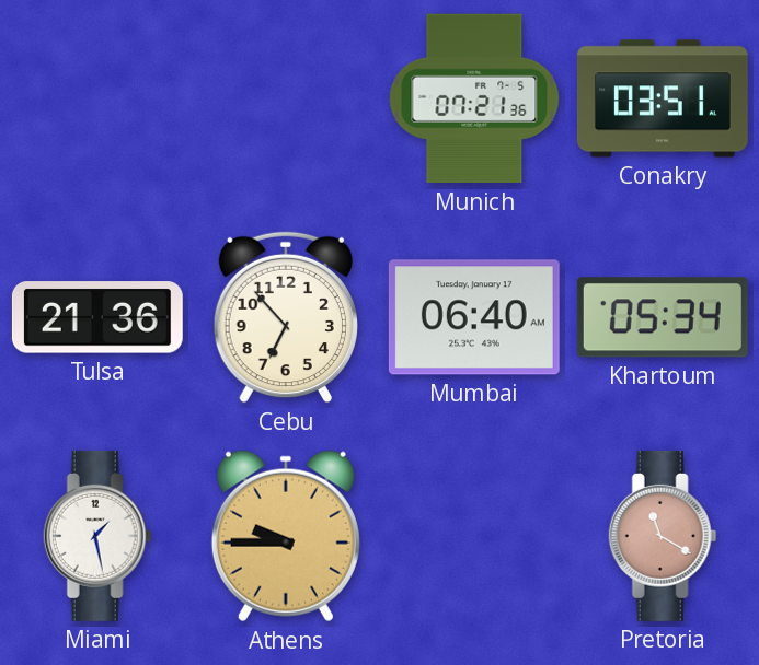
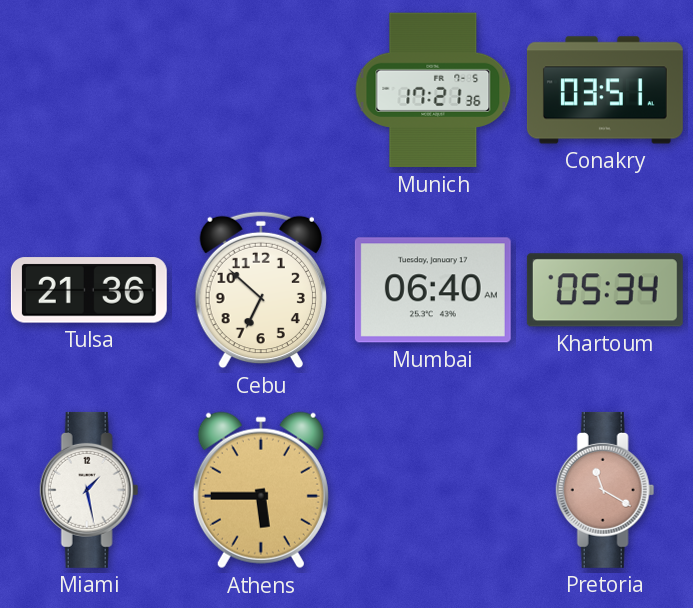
Munich: 07:21 -> 17:21 (433, 90)
Cebu: 6:53 -> 6:52 (261, 290)
Athens: 9:45 -> 5:45 (261, 490)
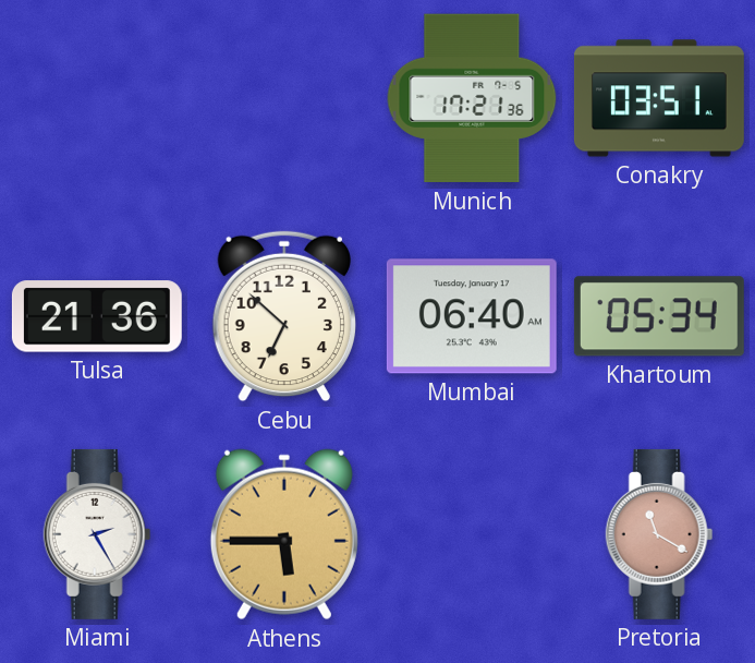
Miami: 1:28 -> 2:25 (97, 534)
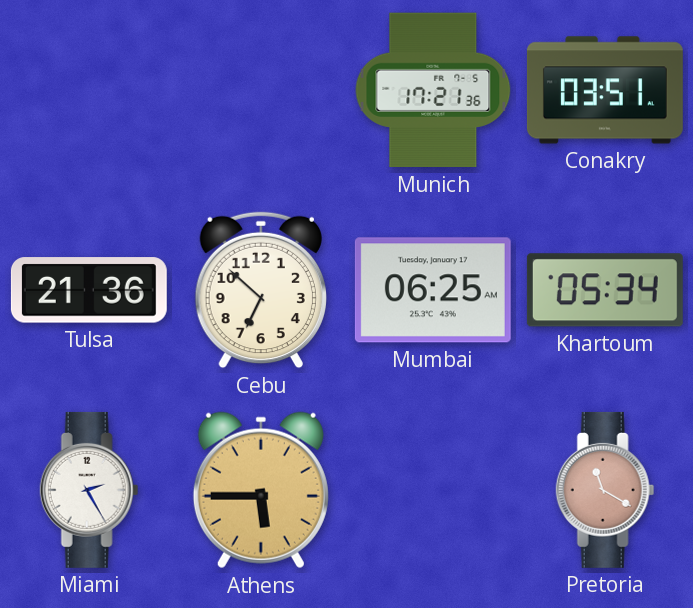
Mumbai: 06:40 -> 06:25 (433, 290)
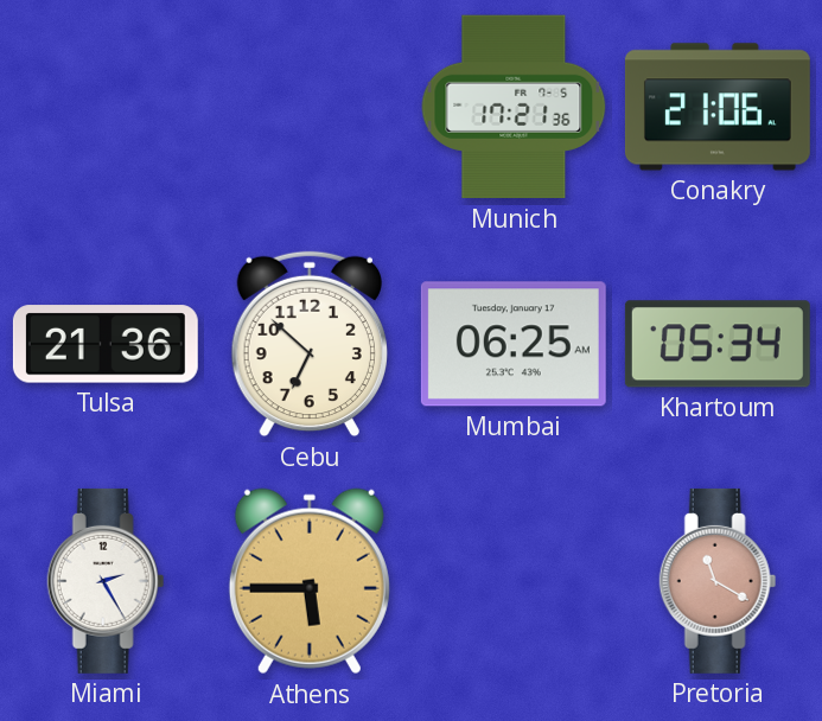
Conakry: 03:51 -> 21:06 (718, 107)
